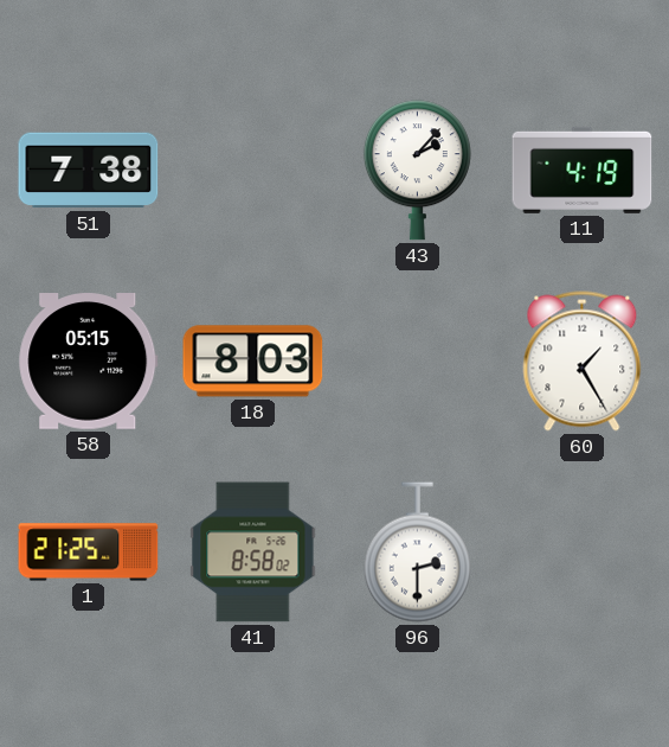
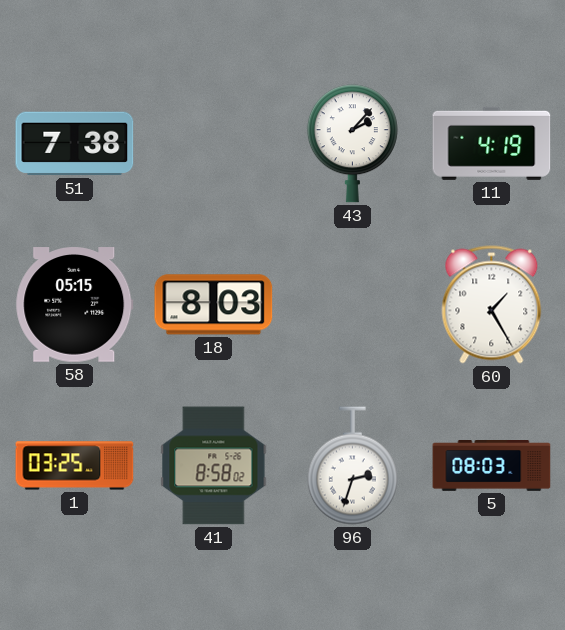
1: 21:25 -> 03:25 (75, 466)
96: 2:30 -> 2:33 (352, 466)
5: none -> 08:03 (492, 466)
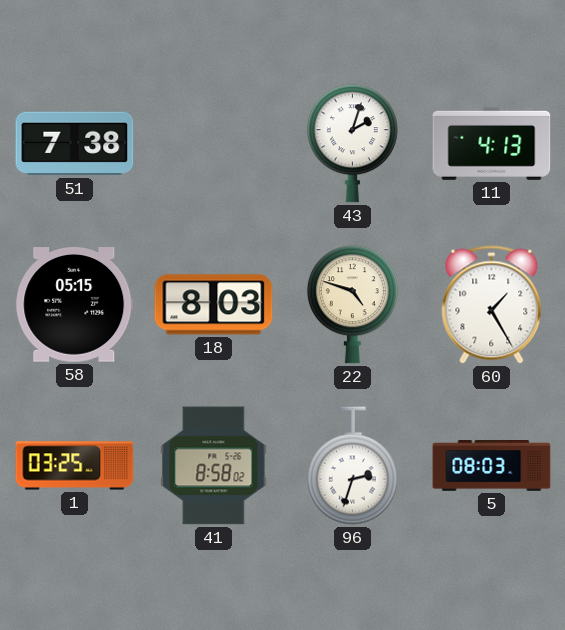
43: 2:07 -> 2:03 (352, 144)
11: 4:19 -> 4:13 (492, 143)
22: none -> 4:48 (352, 305)
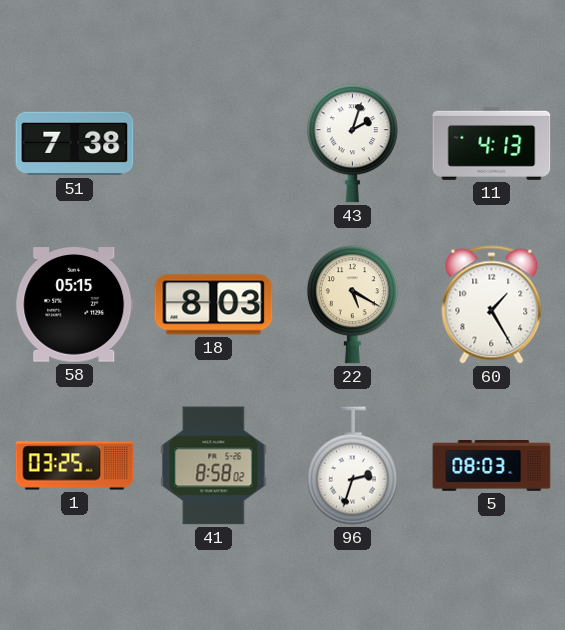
22: 4:48 -> 5:20 (352, 305)
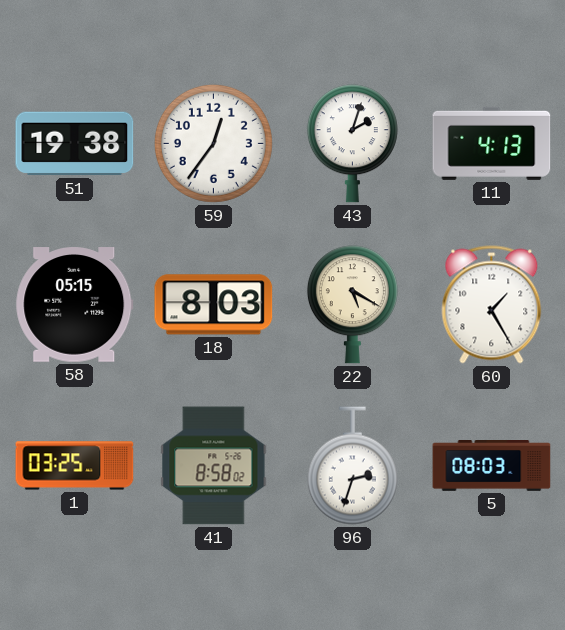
51: 7:38 -> 19:38 (75, 144)
59: none -> 12:36 (213, 143)
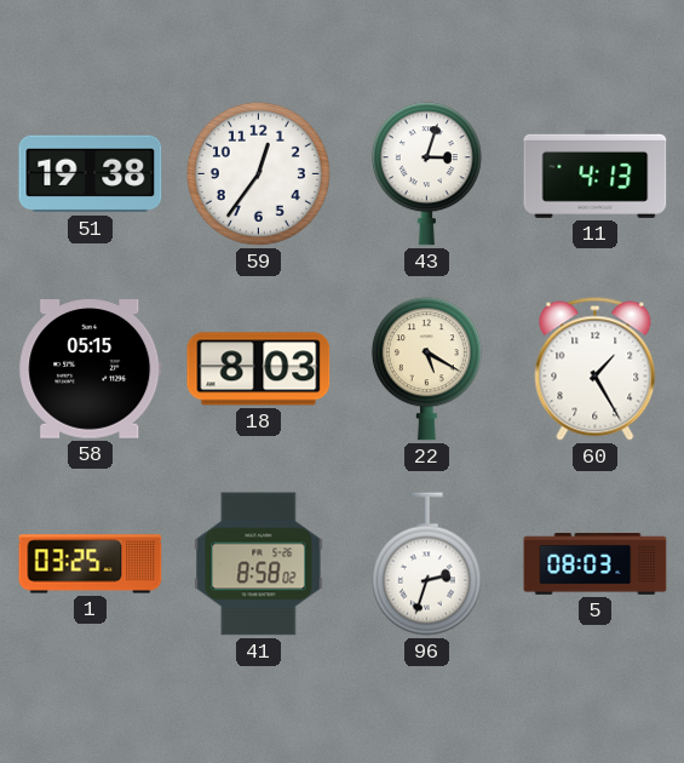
43: 2:03 -> 3:03 (426, 174)
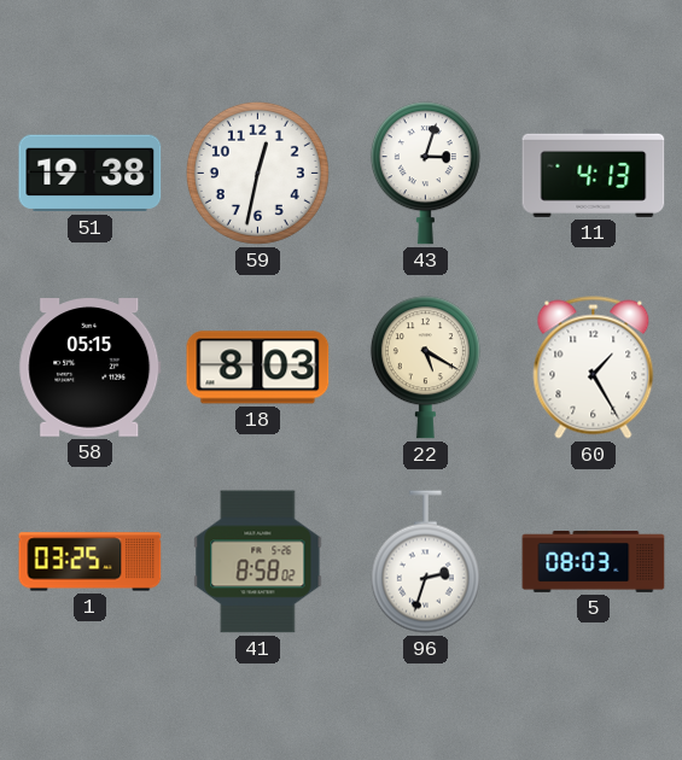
59: 12:36 -> 12:32 (257, 173)
